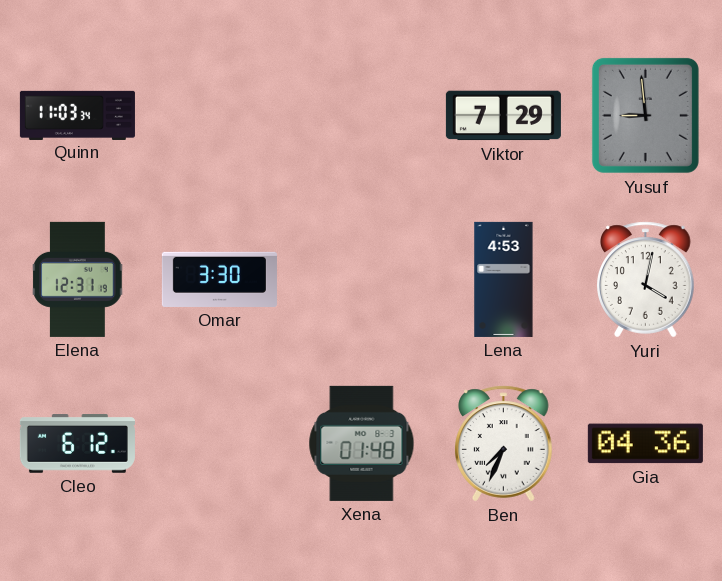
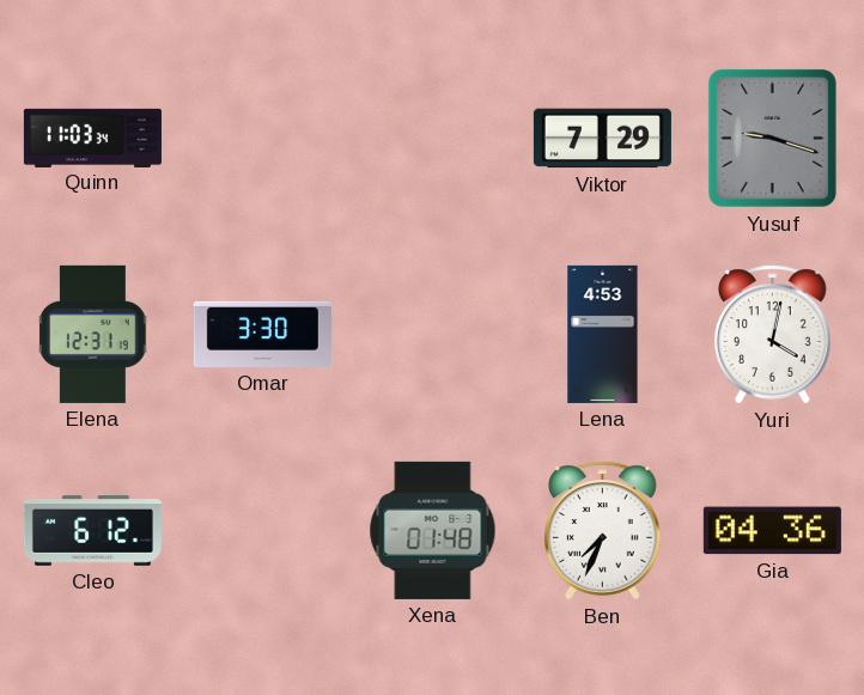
Yusuf: 8:59 -> 9:18 (772, 138)
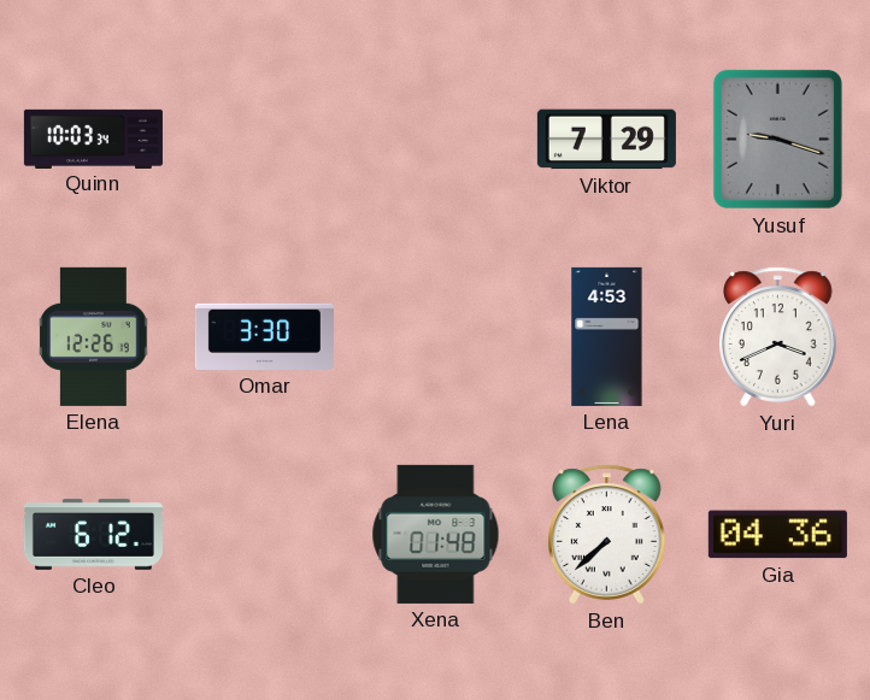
Quinn: 11:03 -> 10:03 (93, 139)
Elena: 12:31 -> 12:26 (94, 336)
Yuri: 4:02 -> 3:41 (778, 337)
Ben: 7:34 -> 7:38 (607, 535)
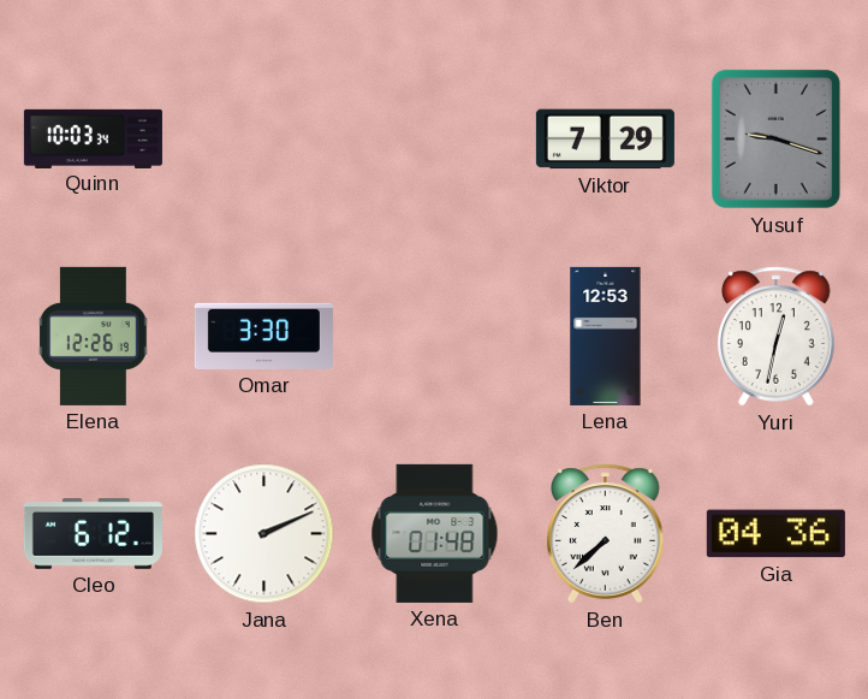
Lena: 4:53 -> 12:53 (606, 336)
Yuri: 3:41 -> 12:32 (777, 337)
Jana: none -> 2:11 (264, 534)
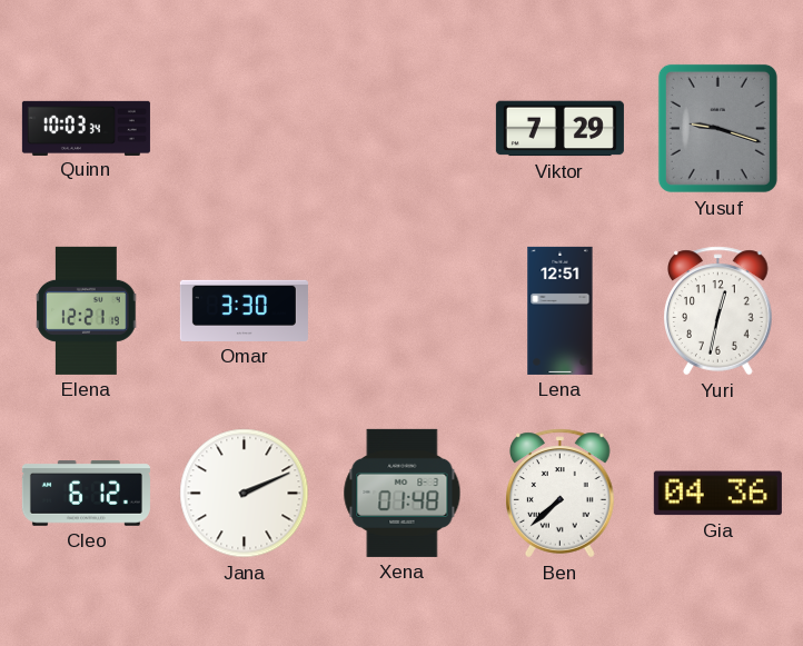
Elena: 12:26 -> 12:21 (87, 310)
Lena: 12:53 -> 12:51 (561, 310)
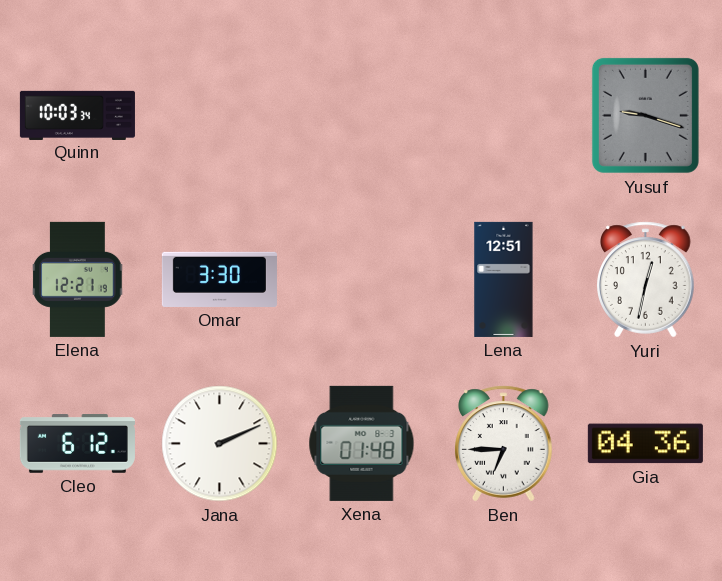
Viktor: 7:29 -> none (559, 129)
Ben: 7:38 -> 6:45 (504, 444)
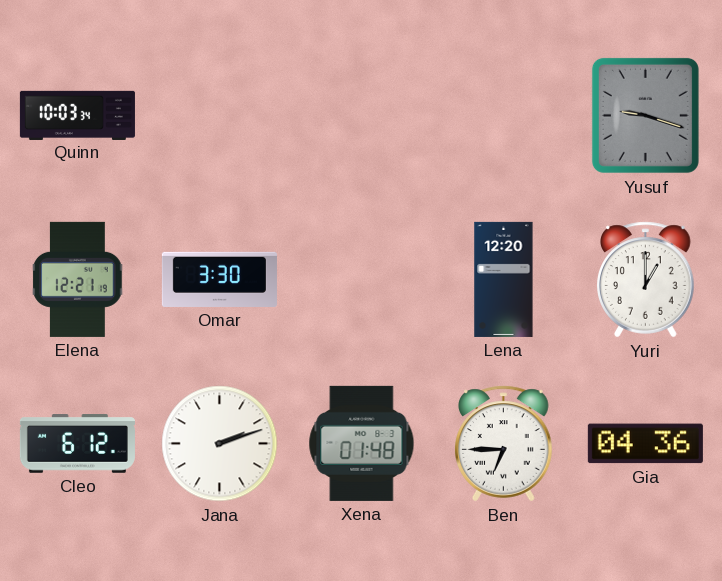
Lena: 12:51 -> 12:20 (504, 279)
Yuri: 12:32 -> 1:00 (646, 280)
Jana: 2:11 -> 2:12 (220, 444)
